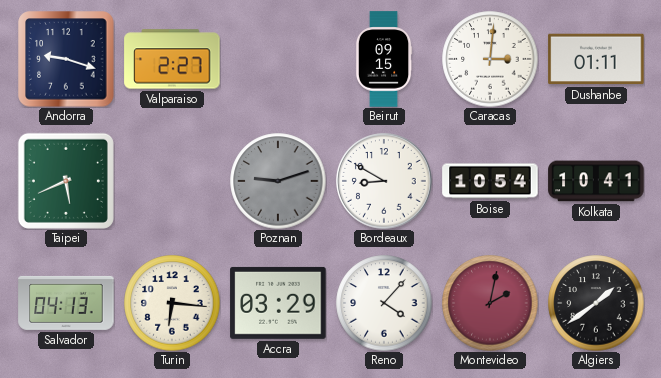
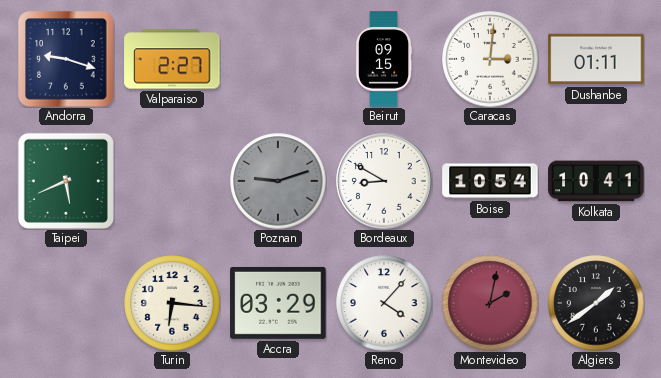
Salvador: 04:13 -> none (66, 303)
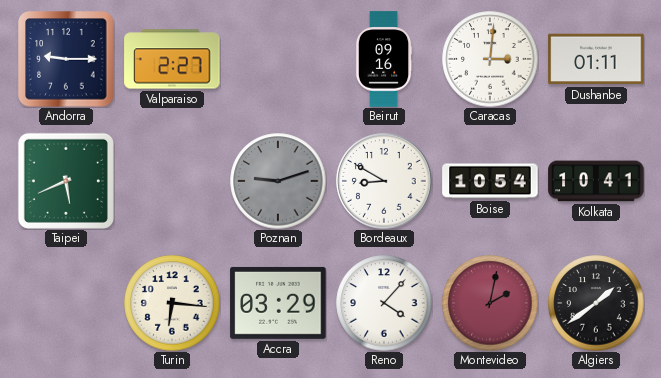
Andorra: 9:18 -> 9:15 (66, 59)
Beirut: 09:15 -> 09:16 (384, 59)
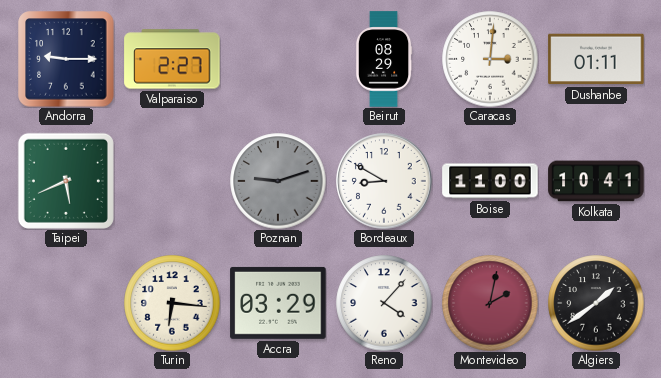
Beirut: 09:16 -> 08:29 (384, 59)
Boise: 10:54 -> 11:00 (490, 181)
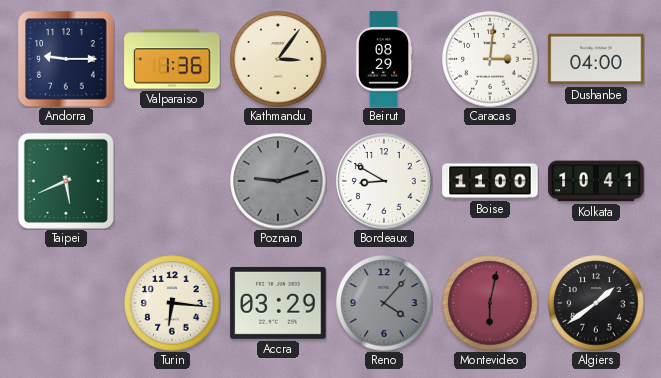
Valparaiso: 2:27 -> 1:36 (172, 59)
Kathmandu: none -> 3:06 (278, 59)
Dushanbe: 01:11 -> 04:00 (596, 59)
Reno dial: white -> grey (384, 303)
Montevideo: 2:02 -> 6:02 (490, 303)
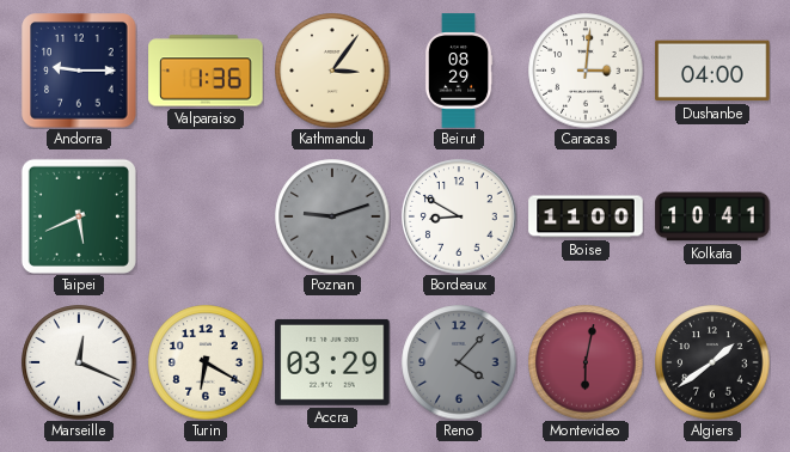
Marseille: none -> 12:19 (79, 362)
Turin: 6:16 -> 6:20 (206, 362)
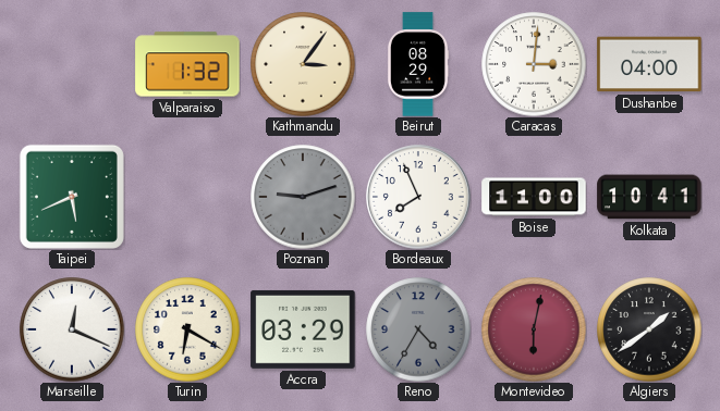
Andorra: 9:15 -> none (79, 71)
Valparaiso: 1:36 -> 1:32 (187, 64)
Bordeaux: 8:50 -> 7:56 (418, 197)
Reno: 4:07 -> 4:35 (418, 329)
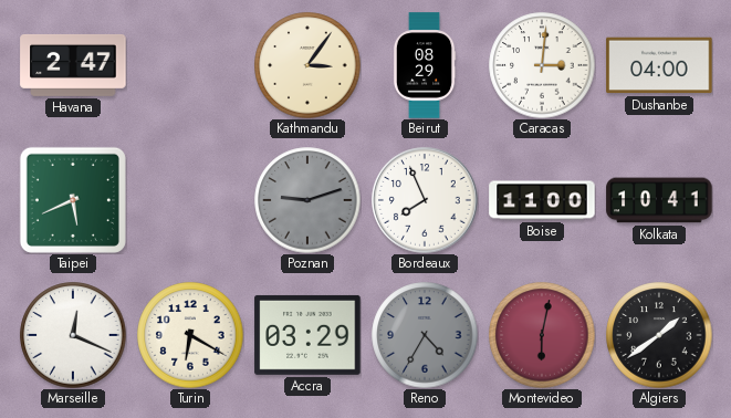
Havana: none -> 2:47 (73, 65)
Valparaiso: 1:32 -> none (187, 64)
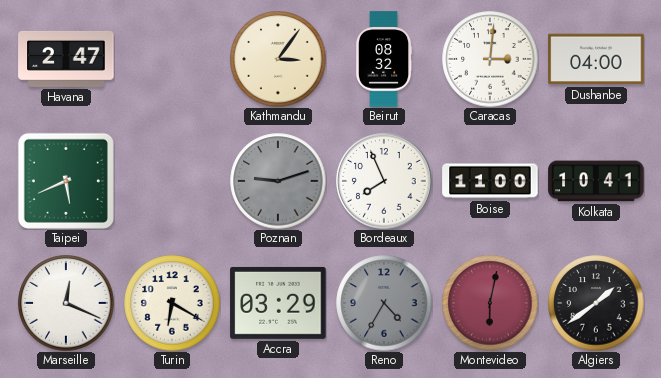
Beirut: 08:29 -> 08:32 (384, 59)
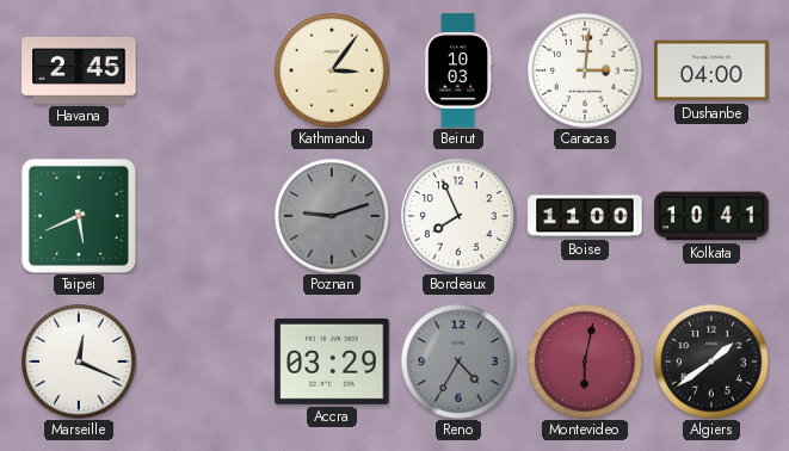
Havana: 2:47 -> 2:45 (79, 70)
Beirut: 08:32 -> 10:03 (458, 70)
Turin: 6:20 -> none (172, 303)
